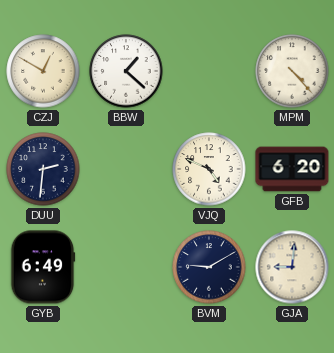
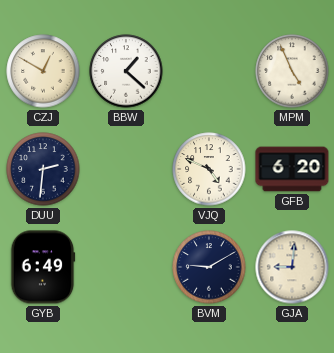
MPM: 4:23 -> 4:56 (292, 71)
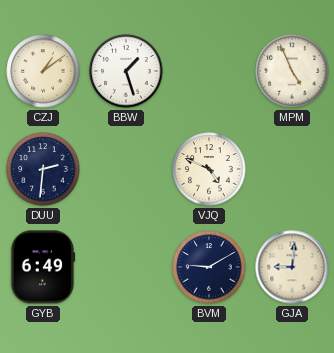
CZJ: 12:50 -> 1:09 (43, 71)
BBW: 1:22 -> 1:27 (126, 71)
GFB: 6:20 -> none (292, 169)
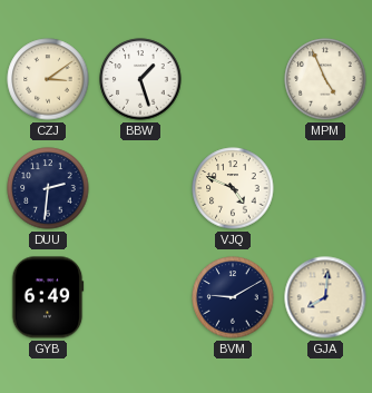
CZJ: 1:09 -> 3:09 (48, 79)
GJA: 9:01 -> 8:01 (325, 297)
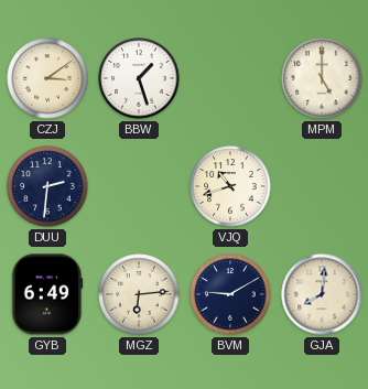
MPM: 4:56 -> 5:00 (322, 78)
VJQ: 4:49 -> 10:42 (230, 186)
MGZ: none -> 6:14 (139, 294)
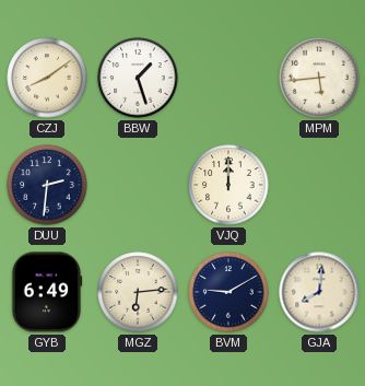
CZJ: 3:09 -> 8:09 (47, 78)
MPM: 5:00 -> 5:44 (319, 78)
VJQ: 10:42 -> 12:00 (228, 185)
